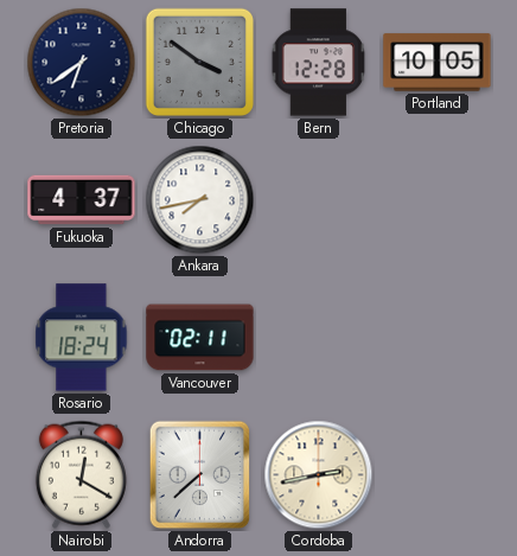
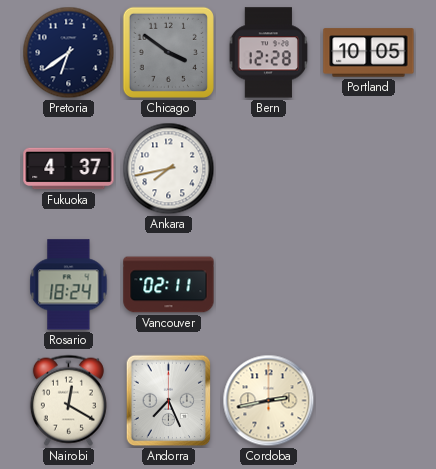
Andorra: 7:38 -> 7:26 (169, 401)
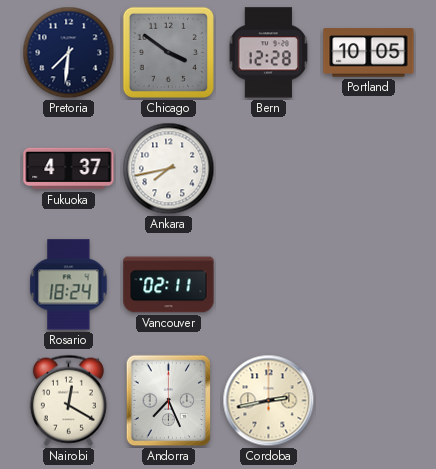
Pretoria: 6:39 -> 7:31 (69, 53)
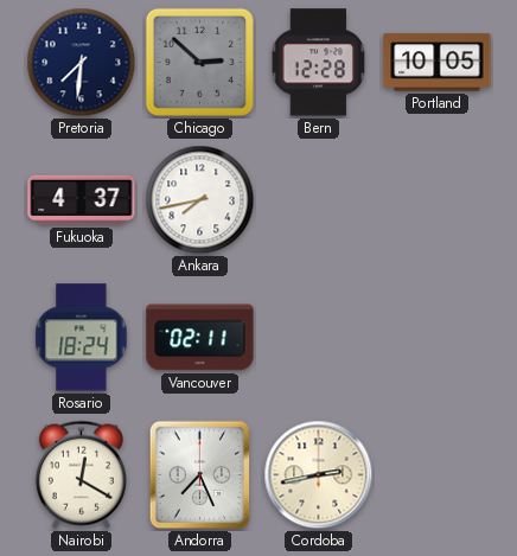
Chicago: 3:51 -> 2:52 (199, 62)
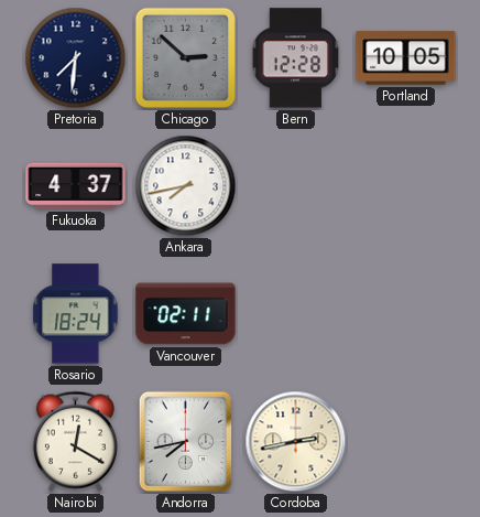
Andorra: 7:26 -> 7:43 (186, 442)
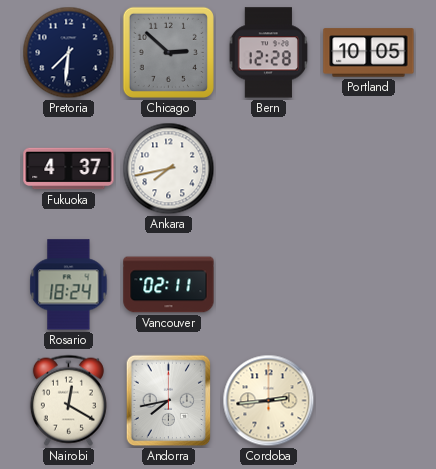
Cordoba: 2:43 -> 2:44 (269, 401)
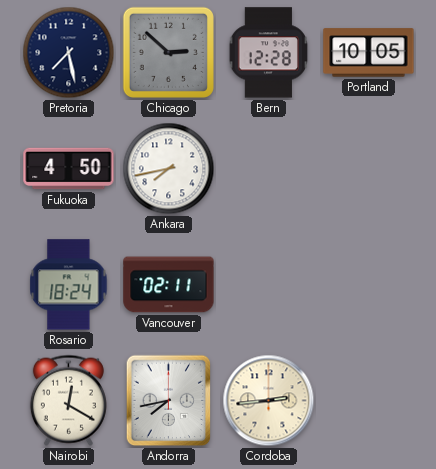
Pretoria: 7:31 -> 7:28 (69, 53)
Fukuoka: 4:37 -> 4:50 (69, 169)
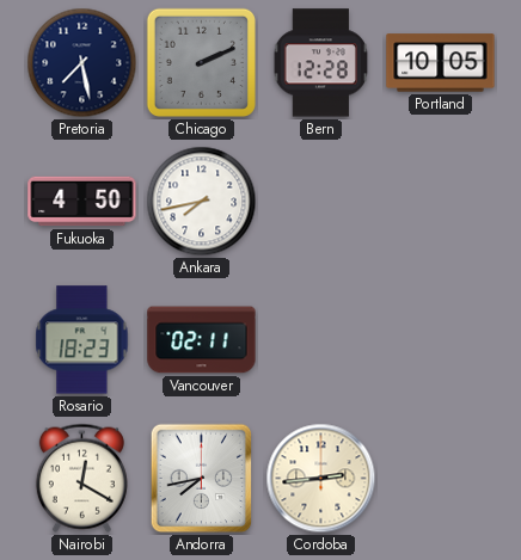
Chicago: 2:52 -> 2:11 (201, 62)
Rosario: 18:24 -> 18:23 (82, 340)
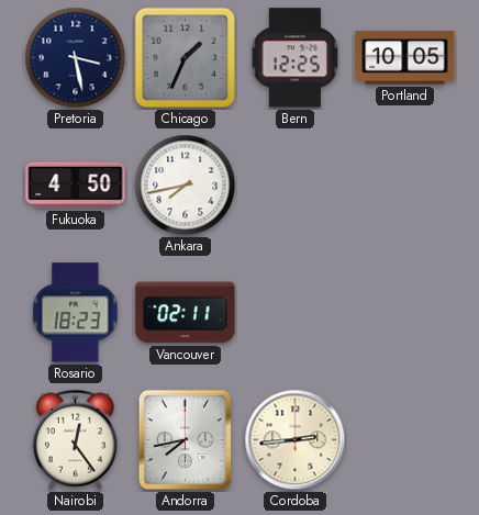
Pretoria: 7:28 -> 3:28 (76, 58)
Chicago: 2:11 -> 1:34 (185, 57)
Bern: 12:28 -> 12:25 (296, 58)
Nairobi: 12:20 -> 12:24 (75, 439)
